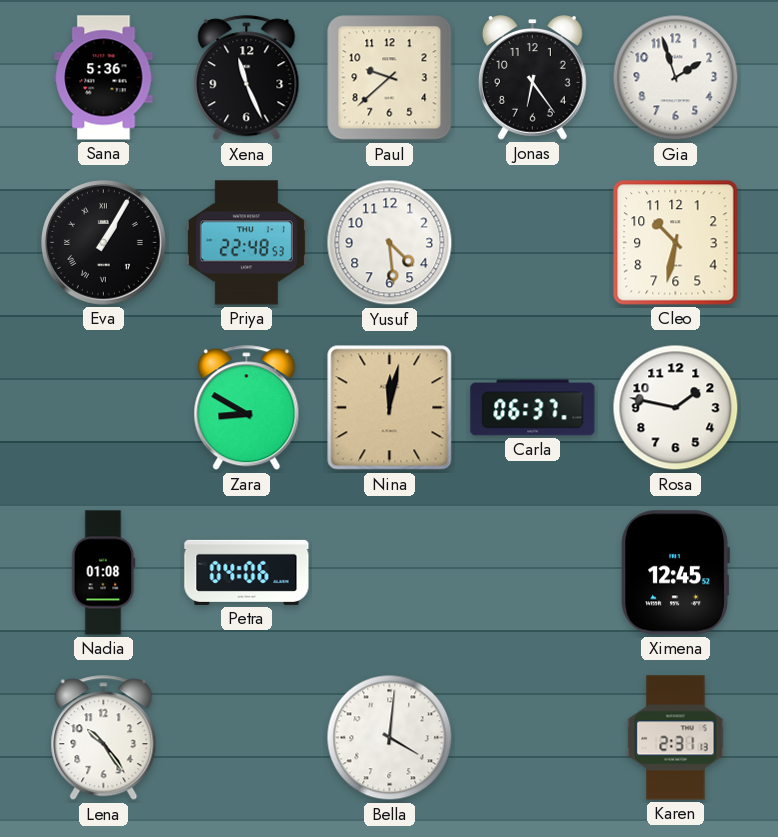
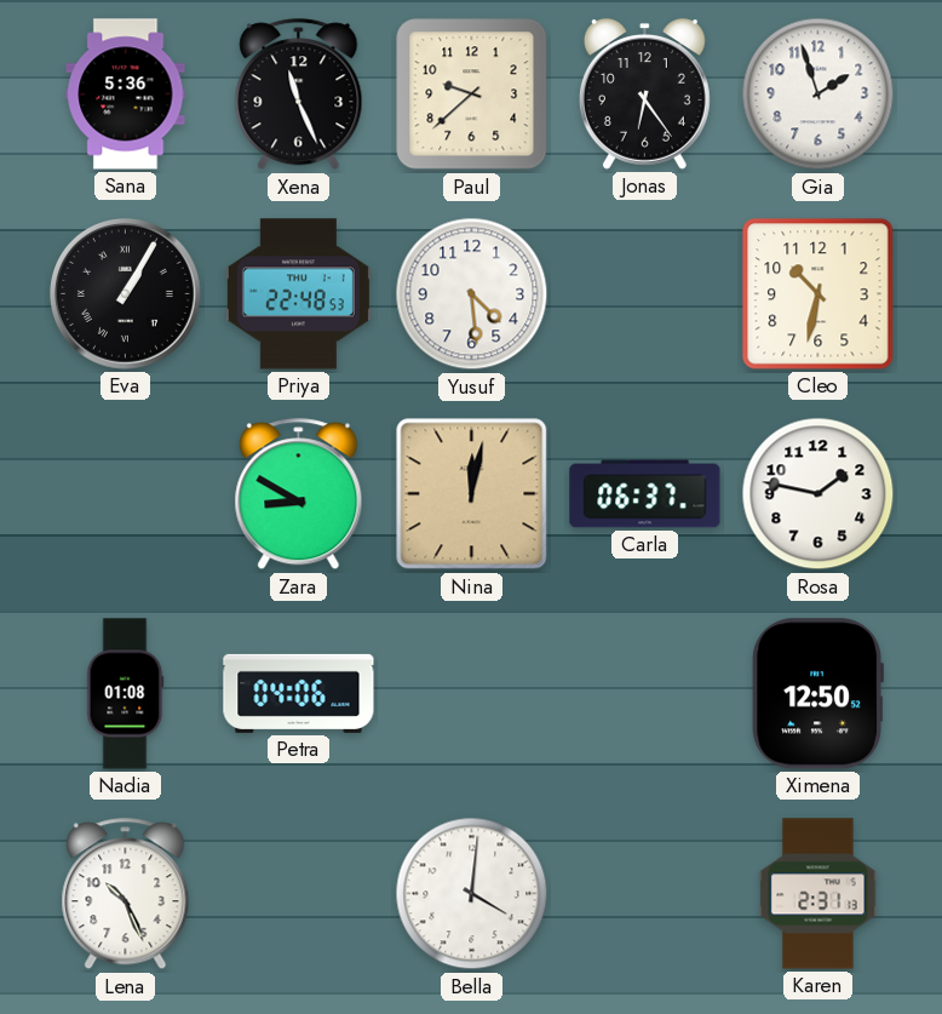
Ximena: 12:45 -> 12:50 (817, 694)
Lena: 10:24 -> 10:26 (126, 894)
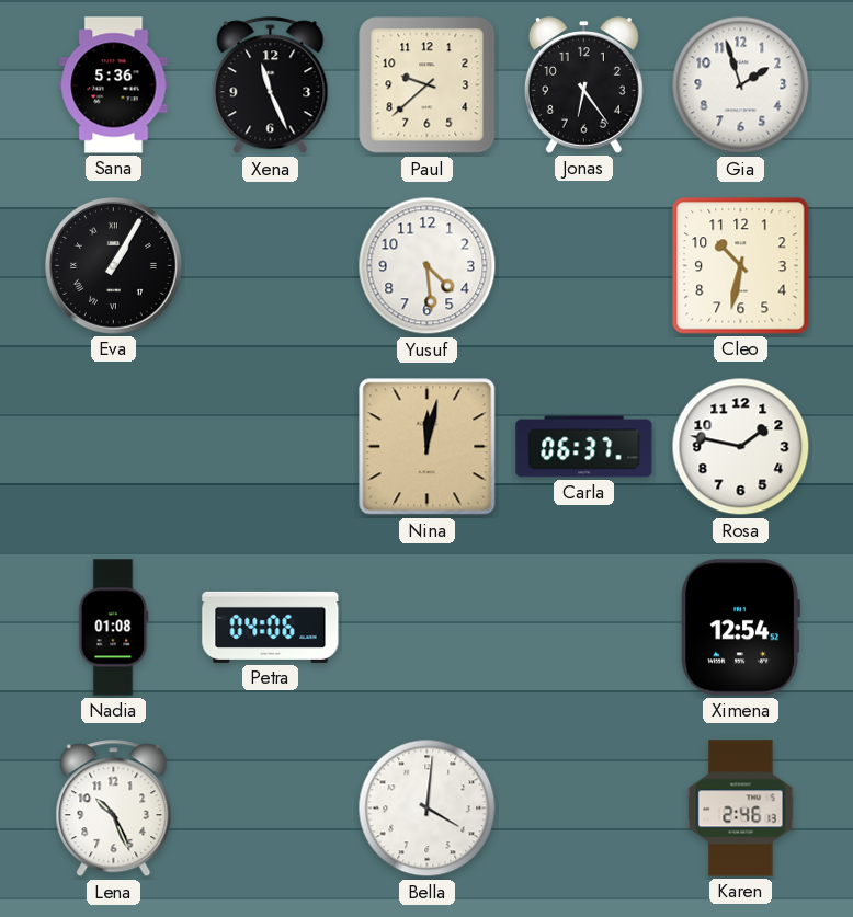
Priya: 22:48 -> none (298, 294)
Zara: 8:50 -> none (299, 494)
Ximena: 12:50 -> 12:54 (740, 628)
Karen: 2:31 -> 2:46 (741, 809)
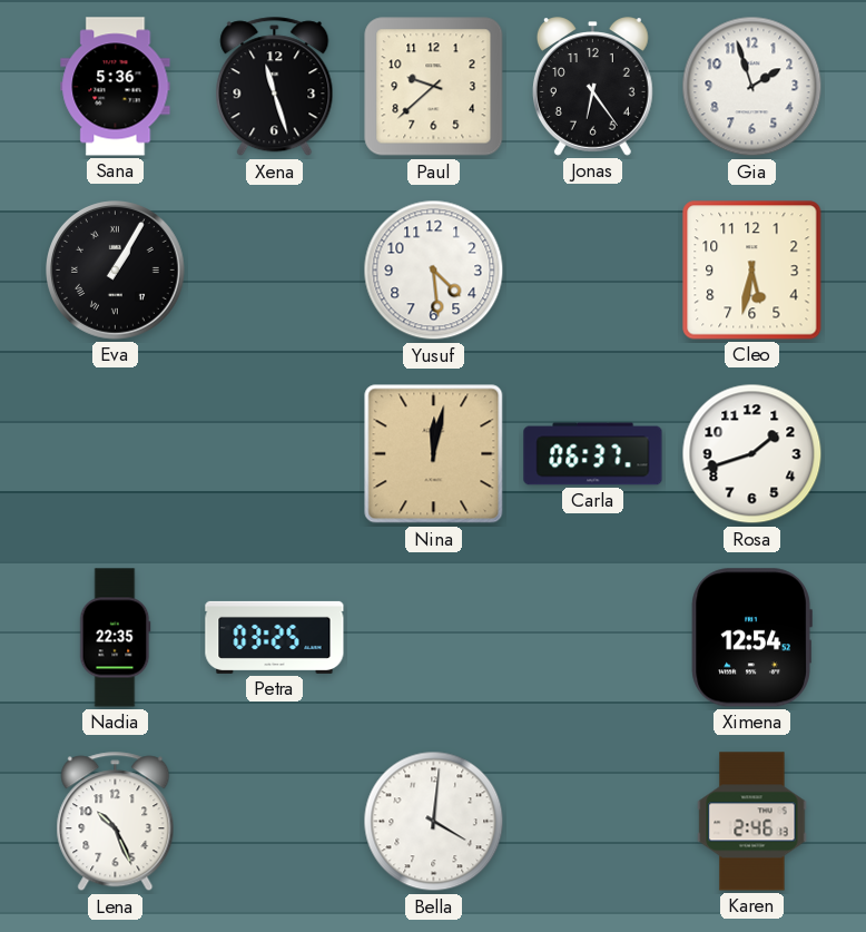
Xena: 11:26 -> 11:27 (275, 87)
Cleo: 10:32 -> 5:32 (752, 271)
Rosa: 1:47 -> 1:42 (752, 454)
Nadia: 01:08 -> 22:35 (115, 638)
Petra: 04:06 -> 03:25 (275, 637)
